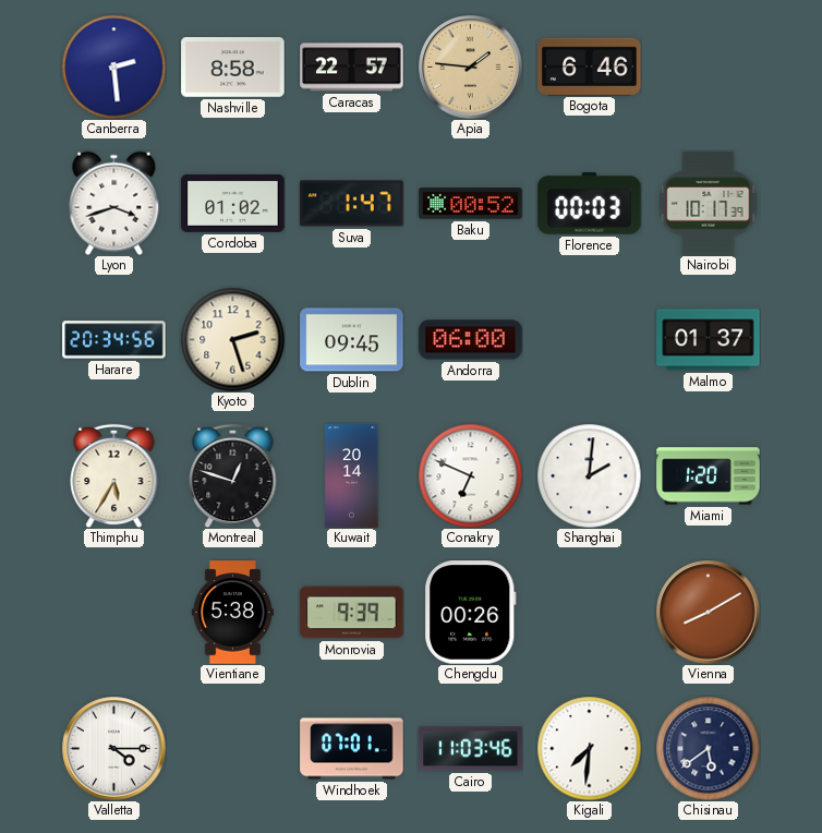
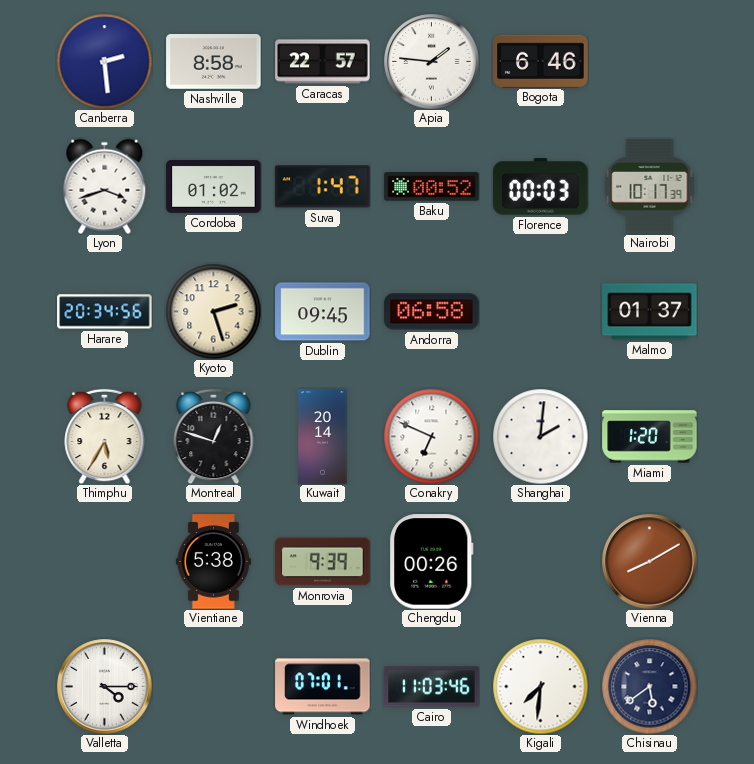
Apia dial: champagne -> white (432, 62)
Andorra: 06:00 -> 06:58 (432, 312)
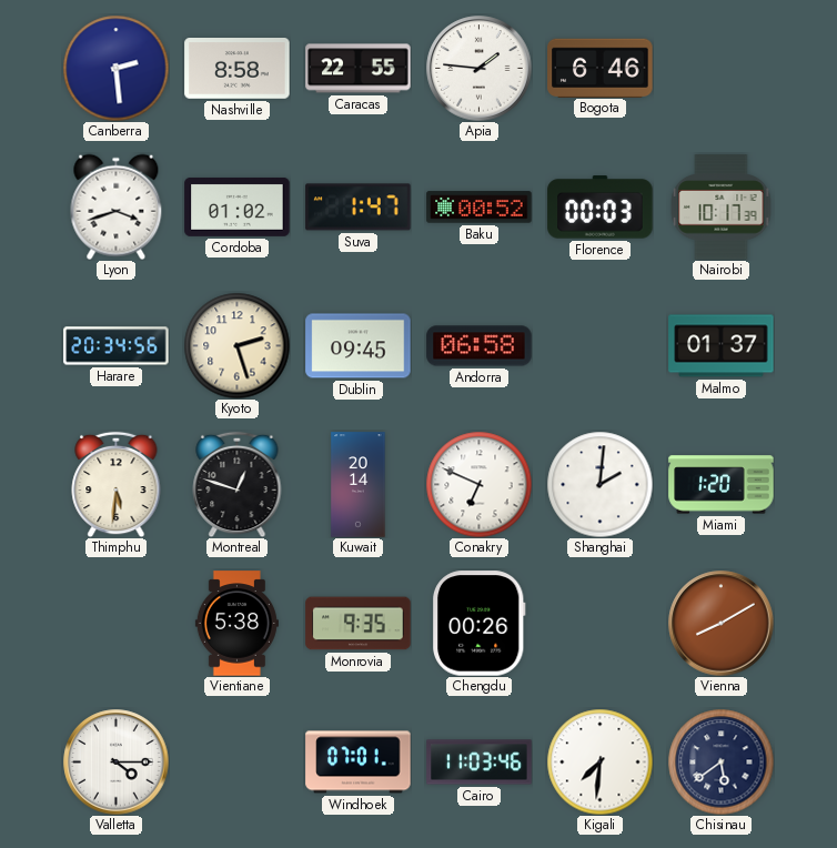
Caracas: 22:57 -> 22:55 (359, 69)
Thimphu: 5:35 -> 5:31 (117, 484)
Monrovia: 9:39 -> 9:35 (359, 624)
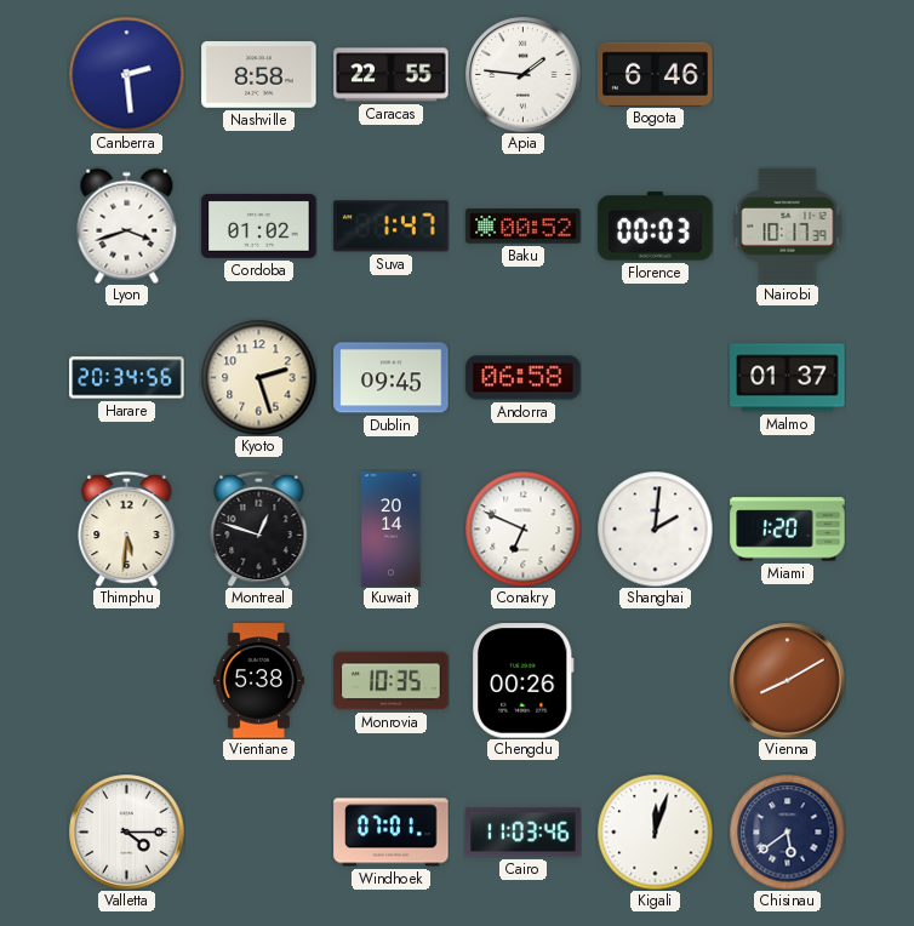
Monrovia: 9:35 -> 10:35 (392, 681)
Kigali: 7:31 -> 12:03 (655, 831)
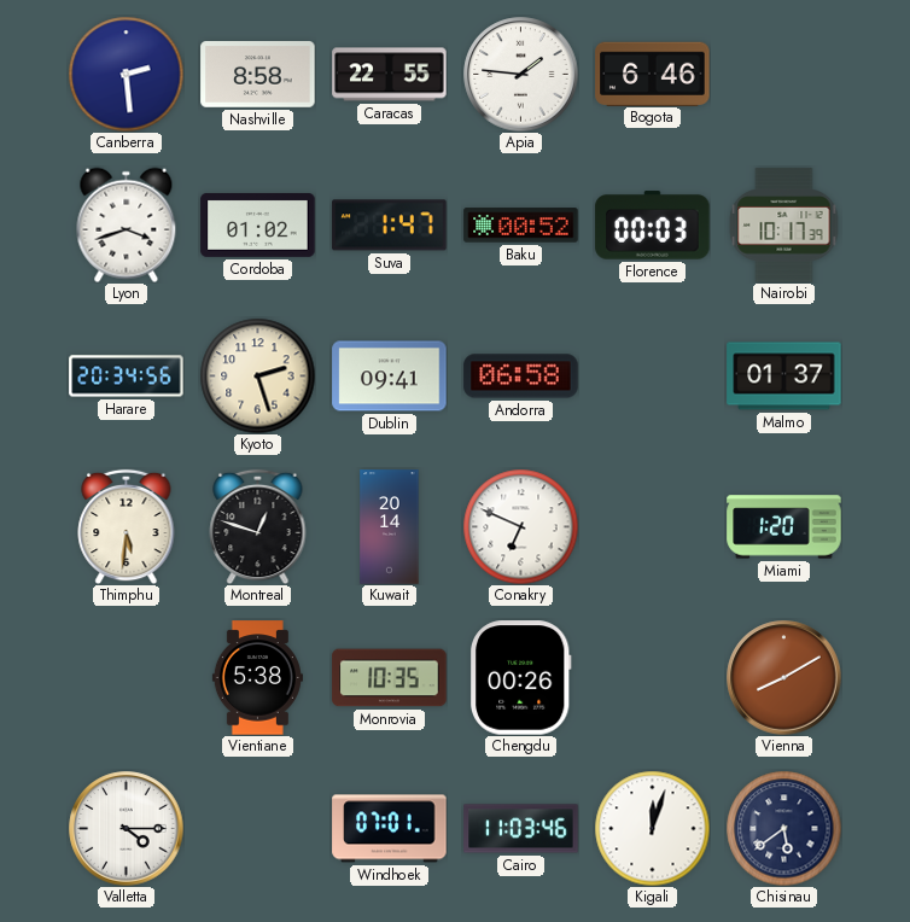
Dublin: 09:45 -> 09:41 (390, 377)
Shanghai: 2:01 -> none (655, 528)
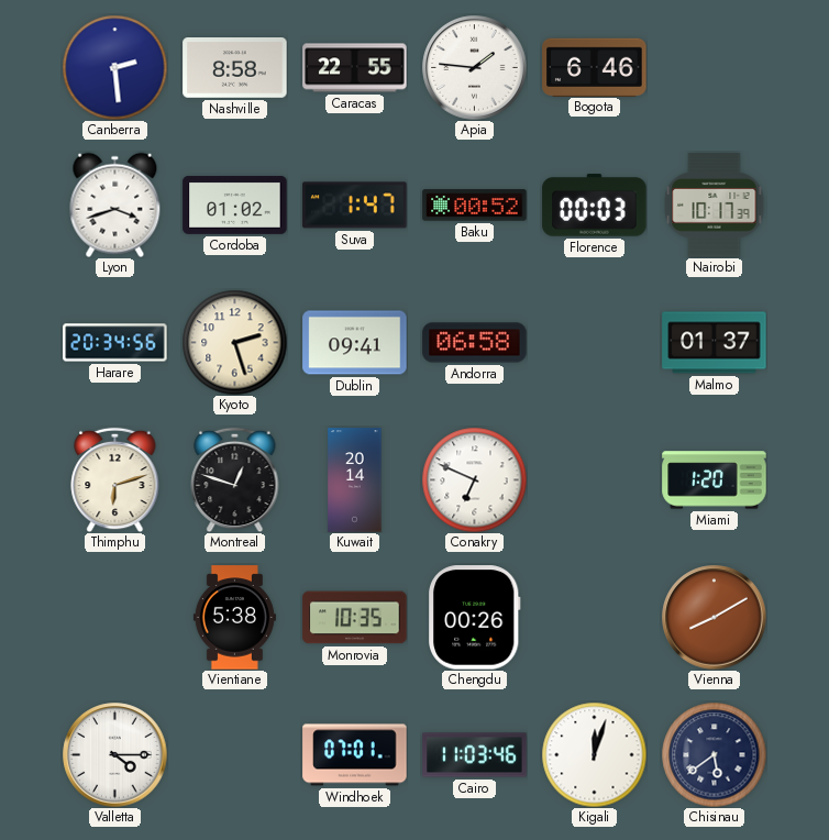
Thimphu: 5:31 -> 6:12 (115, 479)
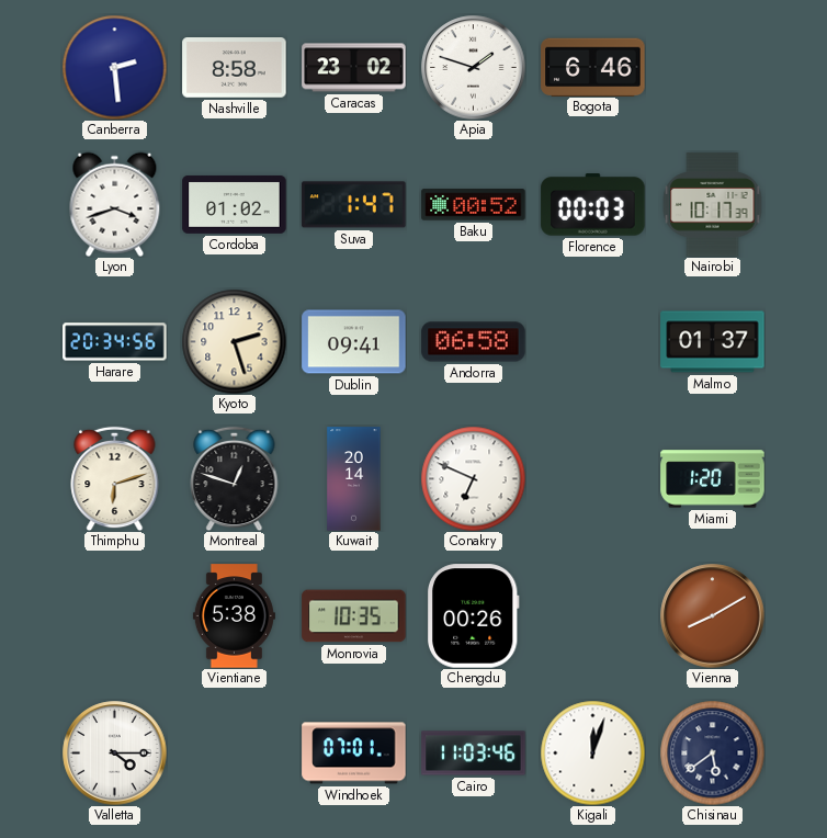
Caracas: 22:55 -> 23:02 (354, 68)
Apia: 1:46 -> 1:48 (474, 68)
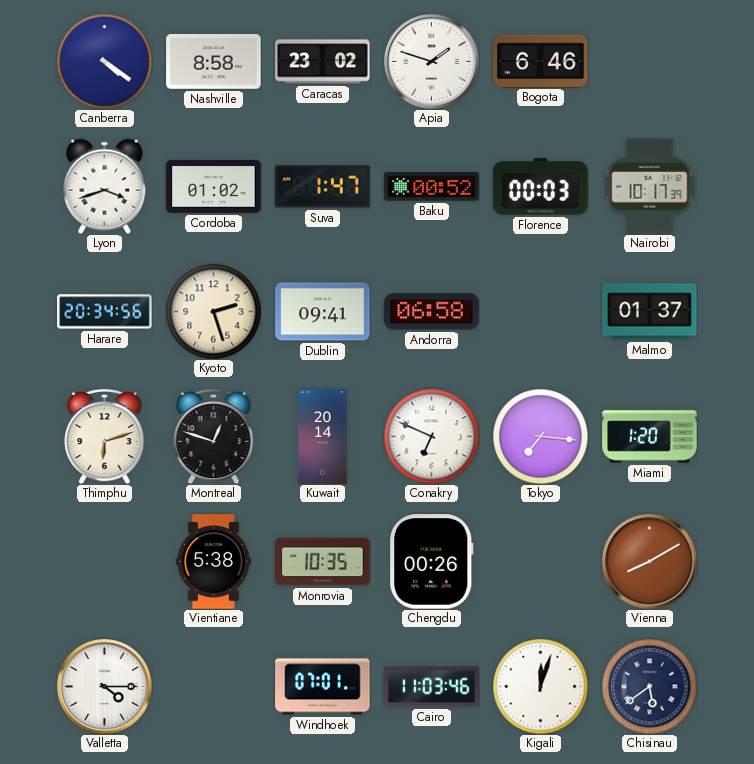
Canberra: 2:29 -> 4:21 (104, 61)
Tokyo: none -> 7:16 (540, 436)
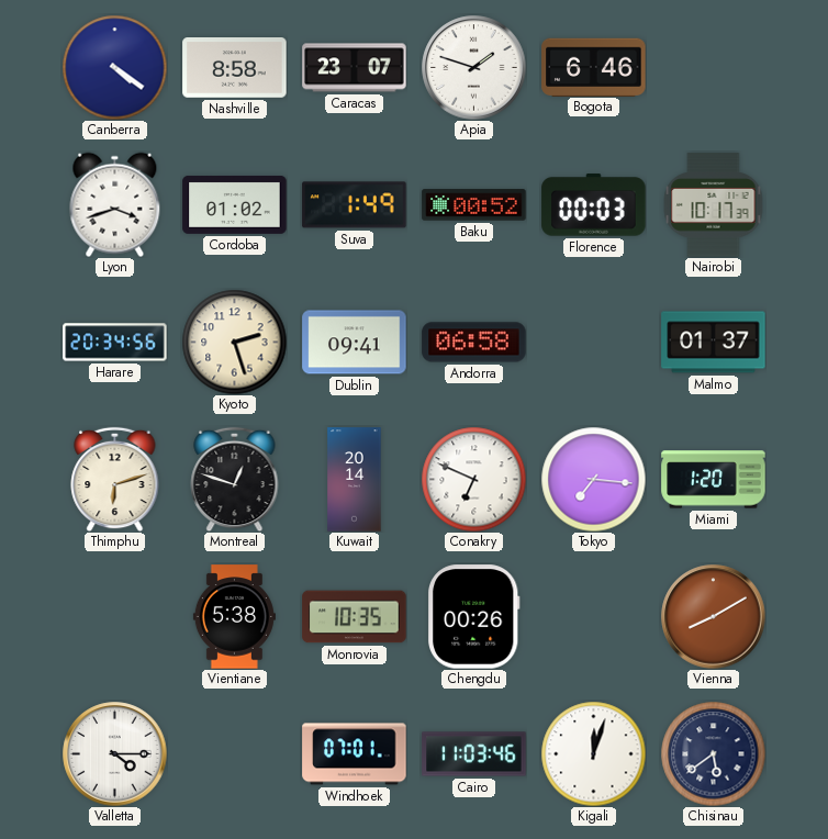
Caracas: 23:02 -> 23:07 (355, 68)
Suva: 1:47 -> 1:49 (355, 205)
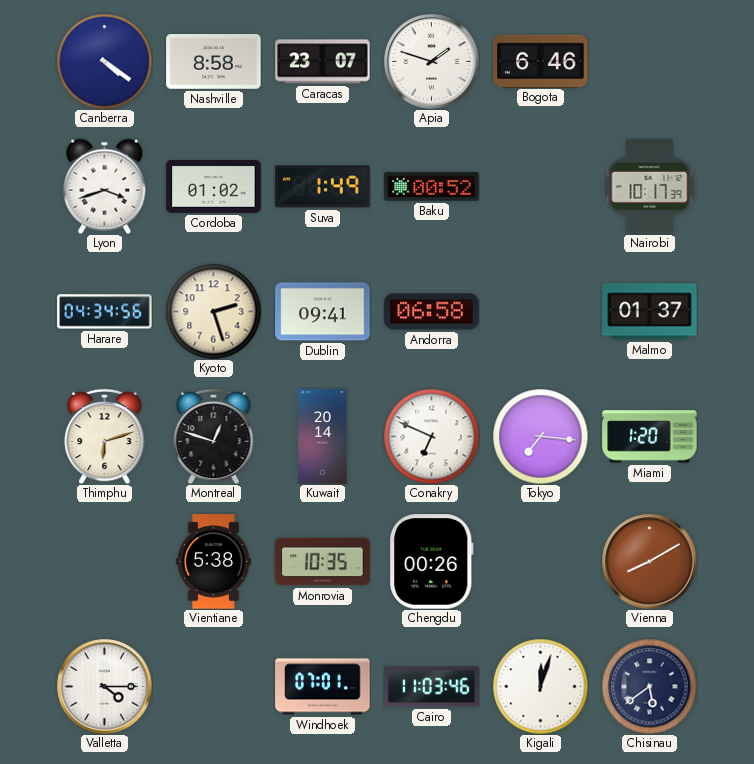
Florence: 00:03 -> none (594, 205)
Harare: 20:34 -> 04:34 (105, 312)
